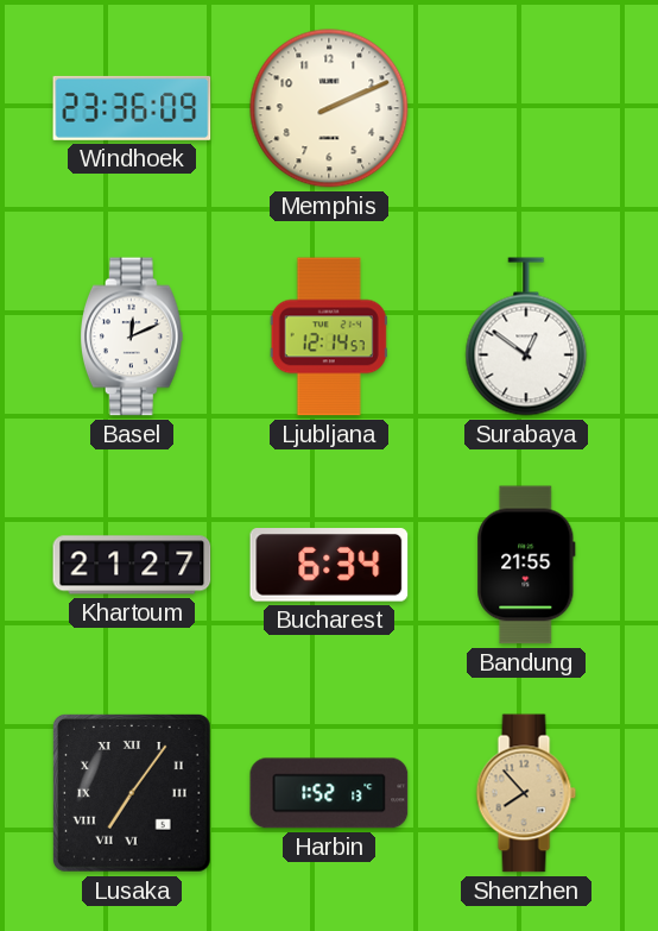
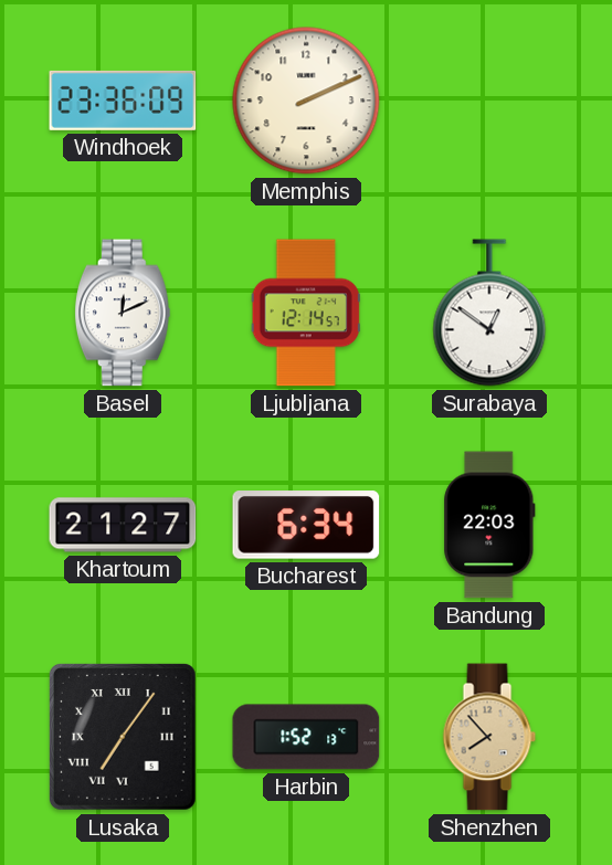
Bandung: 21:55 -> 22:03 (489, 525)
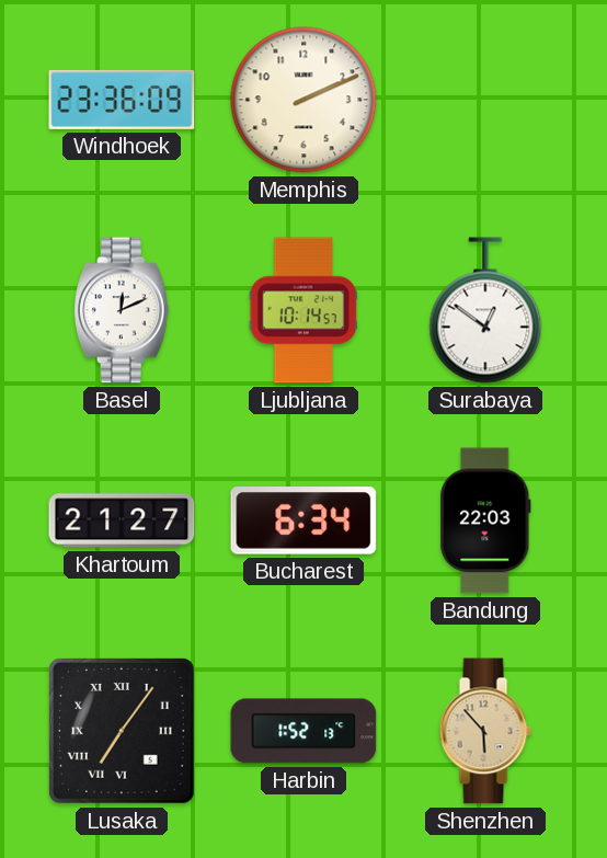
Ljubljana: 12:14 -> 10:14 (303, 310)
Shenzhen: 7:53 -> 5:53 (485, 731)
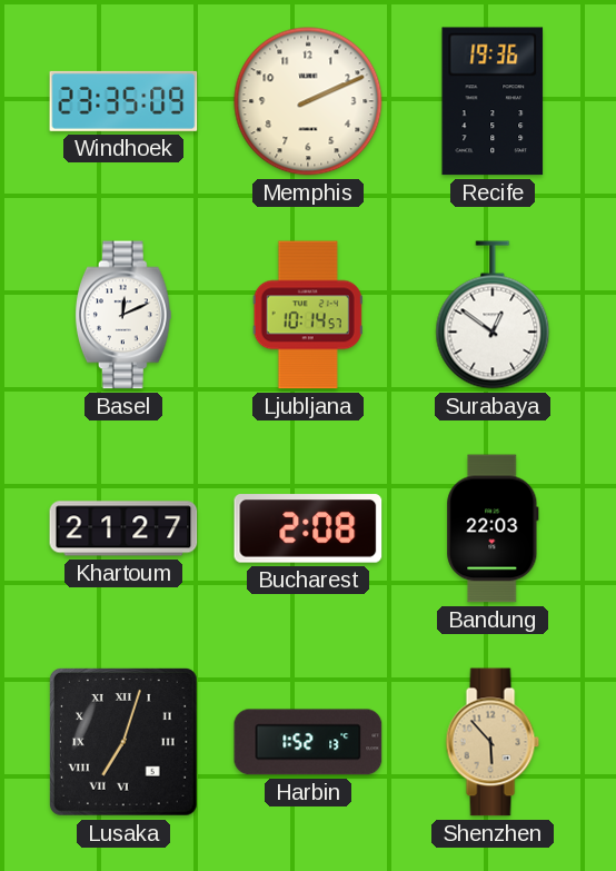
Windhoek: 23:36 -> 23:35 (123, 101)
Recife: none -> 19:36 (493, 101)
Bucharest: 6:34 -> 2:08 (308, 528)
Lusaka: 7:06 -> 7:03 (123, 742)
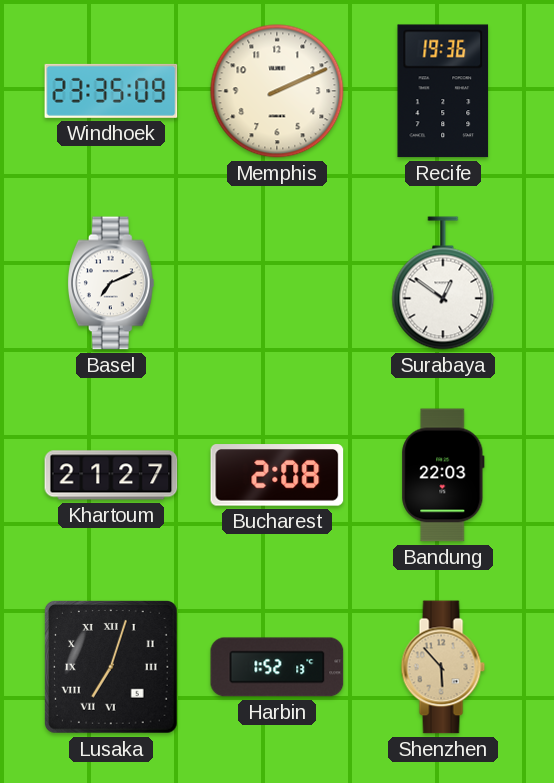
Basel: 12:11 -> 7:11 (111, 283)
Ljubljana: 10:14 -> none (308, 315)
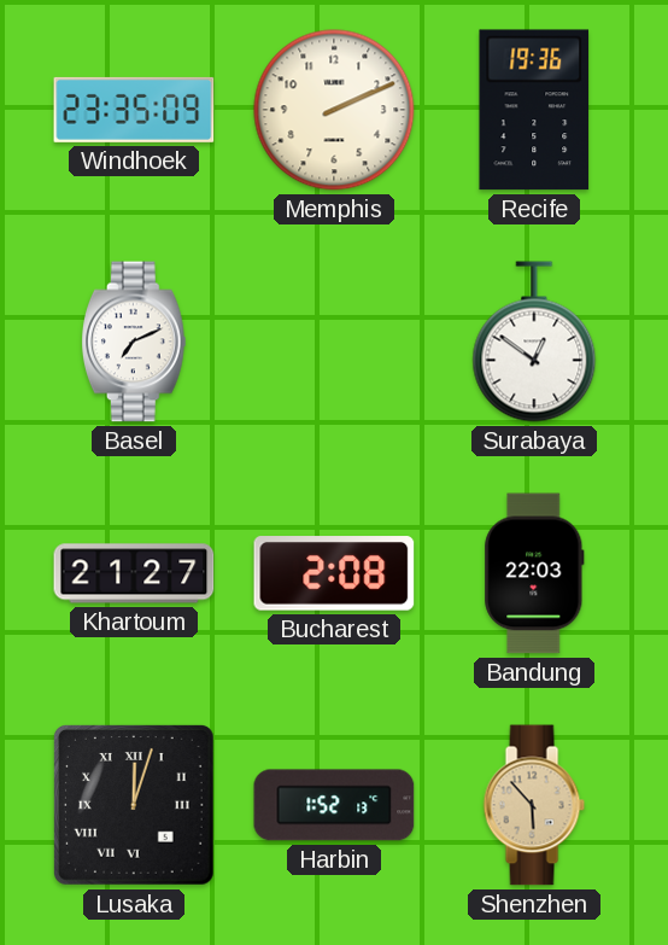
Lusaka: 7:03 -> 12:03 (134, 805)
